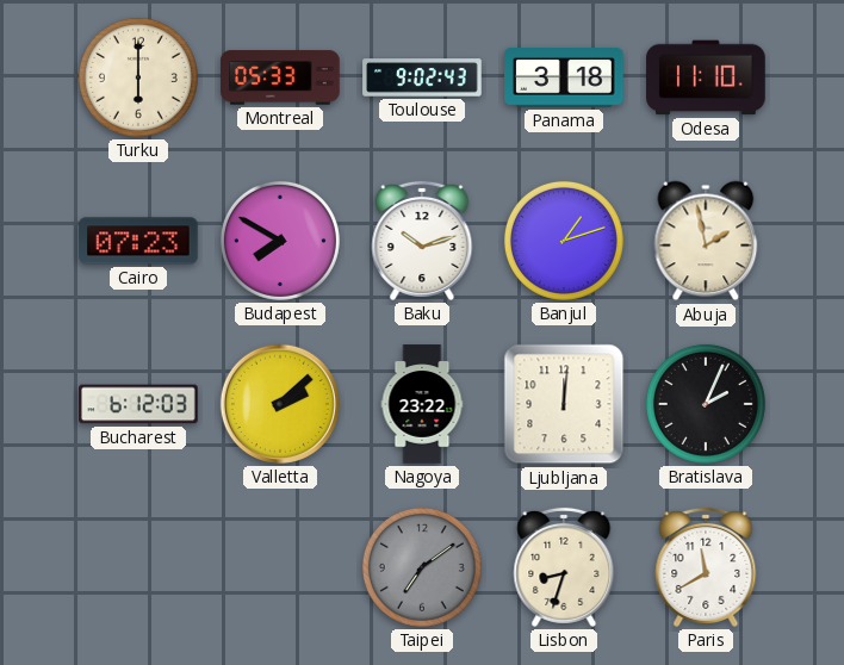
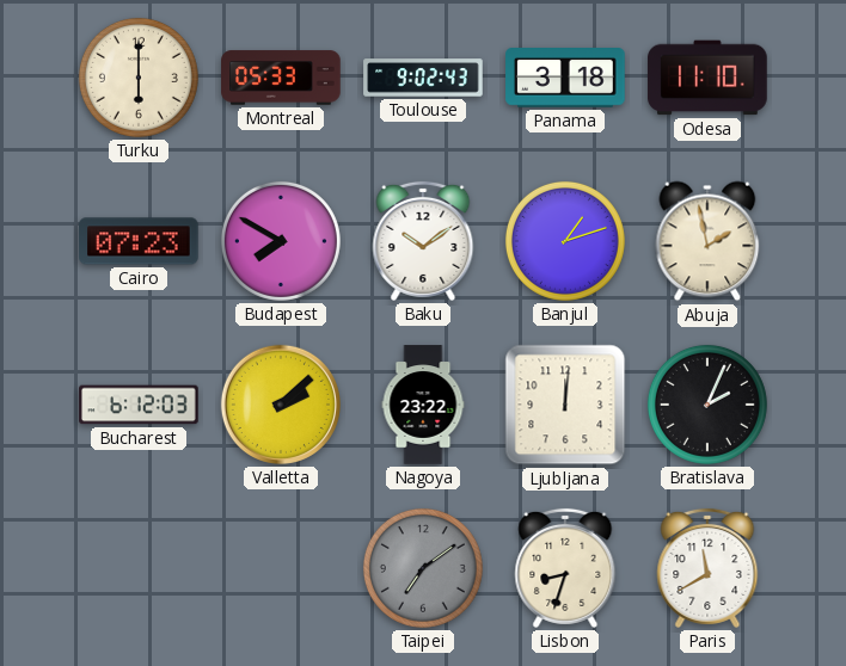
Baku: 10:12 -> 10:09 (423, 241)
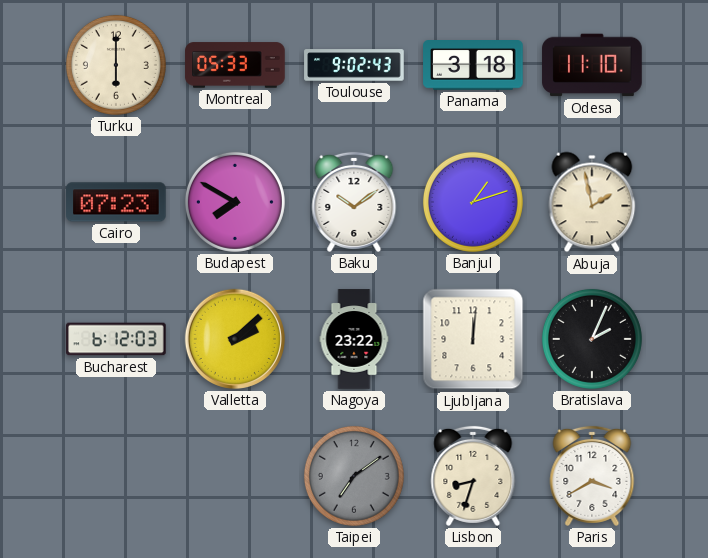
Paris: 11:40 -> 3:40 (592, 476)
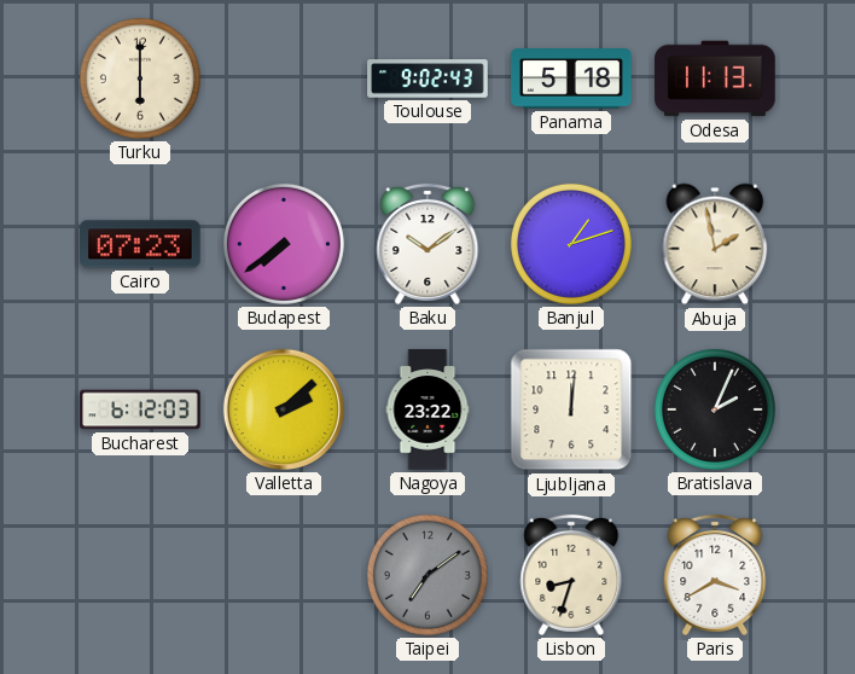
Montreal: 05:33 -> none (235, 65)
Panama: 3:18 -> 5:18 (571, 79)
Odesa: 11:10 -> 11:13 (715, 79)
Budapest: 7:50 -> 7:39 (284, 244)
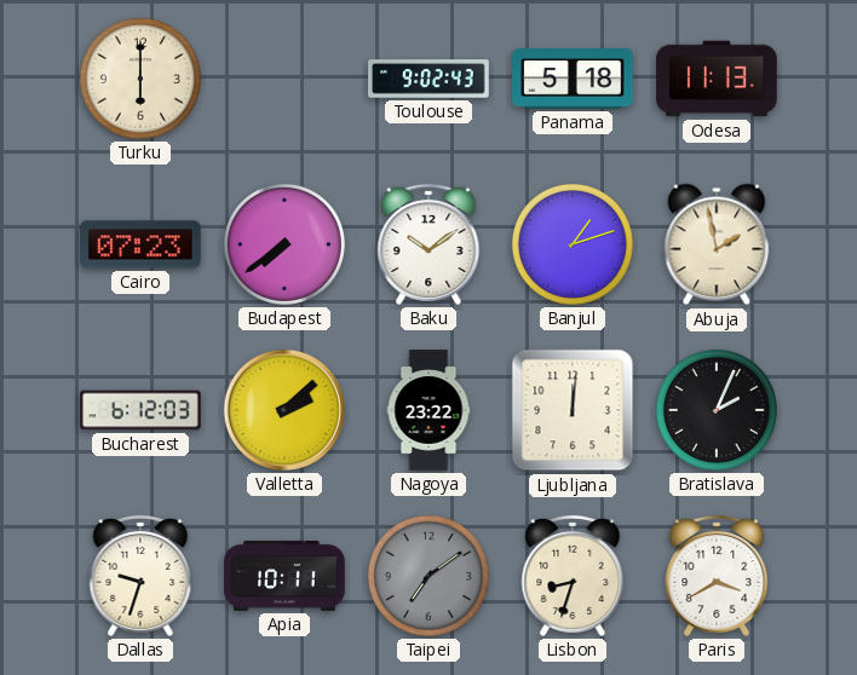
Dallas: none -> 9:33 (140, 576)
Apia: none -> 10:11 (284, 576)
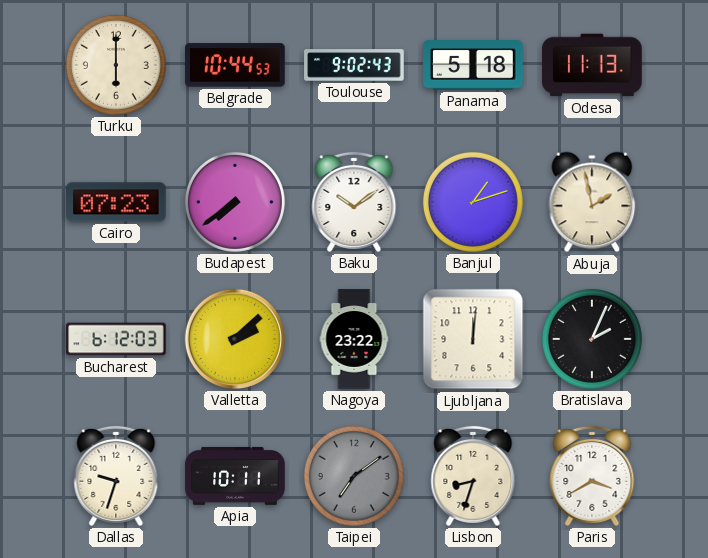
Belgrade: none -> 10:44 (235, 65)
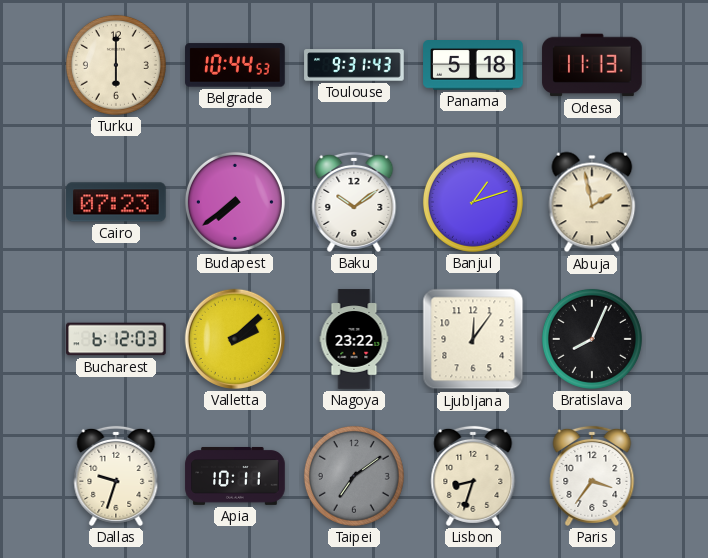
Toulouse: 9:02 -> 9:31 (354, 65)
Ljubljana: 12:01 -> 12:06 (473, 339)
Bratislava: 2:04 -> 8:04 (592, 339)
Paris: 3:40 -> 3:36 (592, 476)
